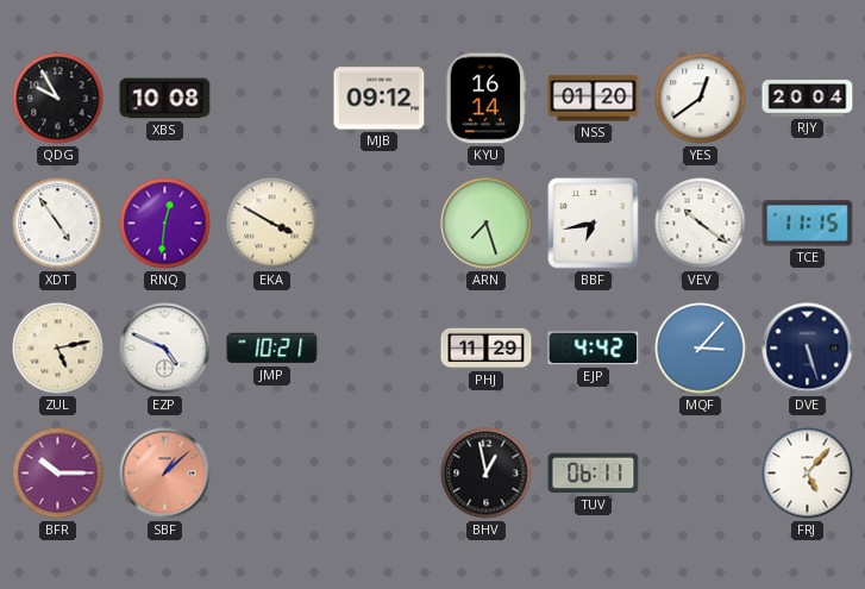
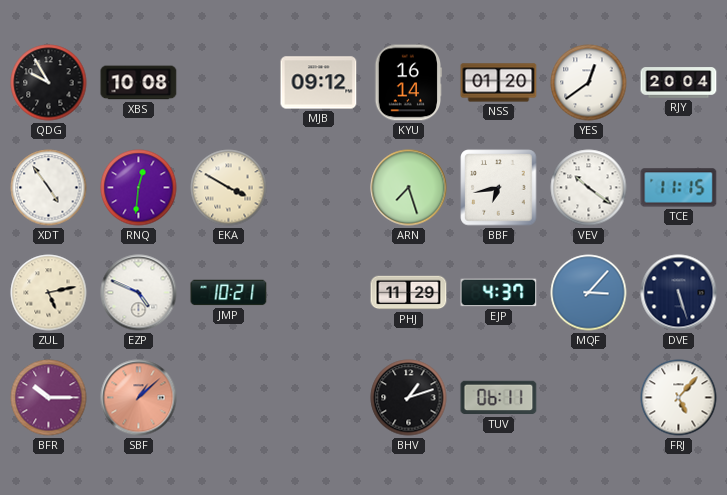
EJP: 4:42 -> 4:37 (499, 293)
BHV: 12:58 -> 1:12 (409, 398)
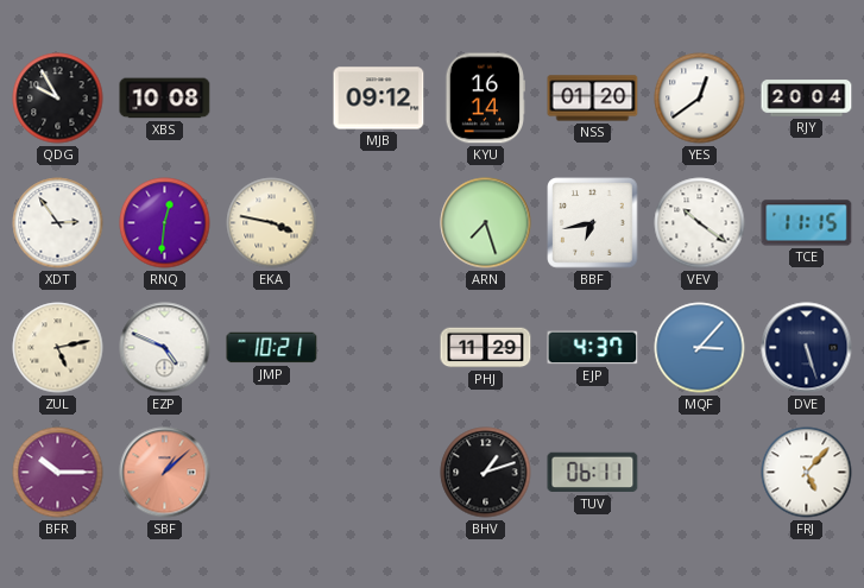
XDT: 4:54 -> 2:54 (58, 223)
EKA: 3:50 -> 3:47 (272, 223)
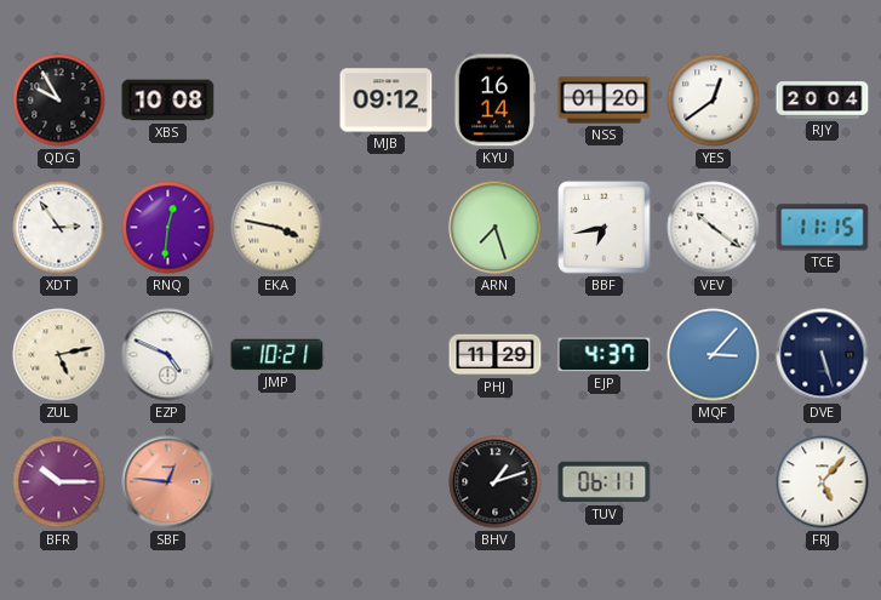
SBF: 1:08 -> 12:46 (168, 482)
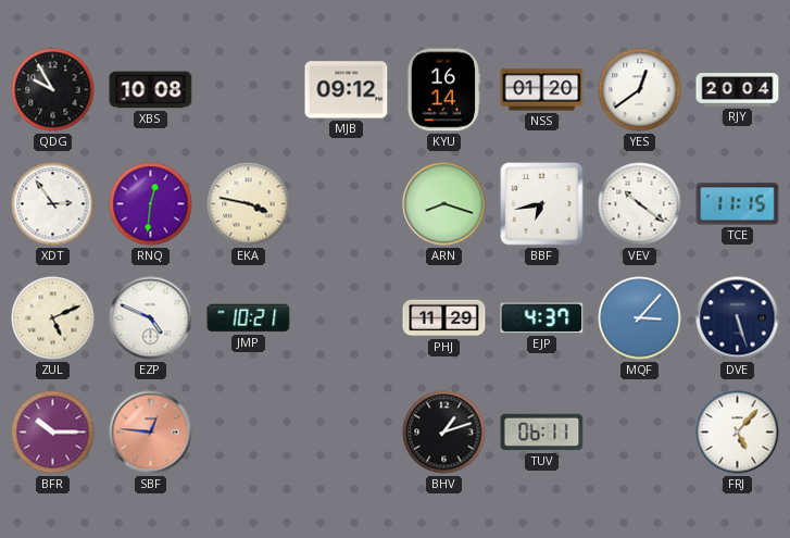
ARN: 7:27 -> 8:18 (444, 204)
ZUL: 5:13 -> 5:11 (53, 318)
